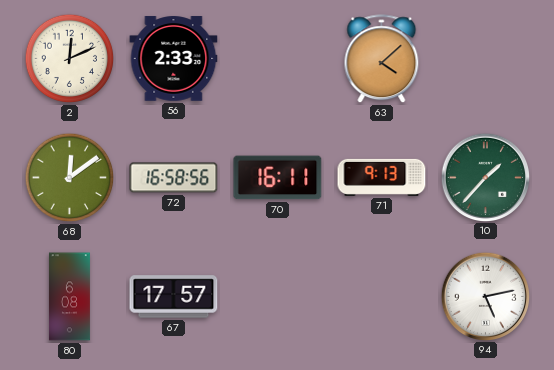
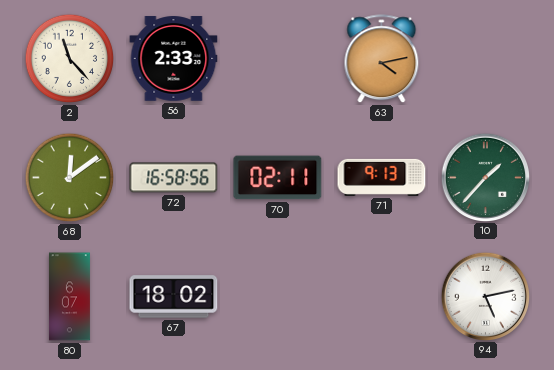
2: 12:11 -> 11:23 (70, 59)
63: 4:08 -> 4:13 (382, 59)
70: 16:11 -> 02:11 (278, 178)
80: 6:08 -> 6:07 (69, 297)
67: 17:57 -> 18:02 (174, 297)
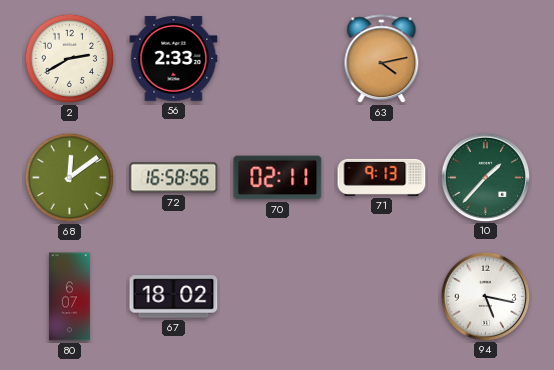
2: 11:23 -> 2:40 (70, 59)
94: 5:13 -> 5:17 (485, 296)
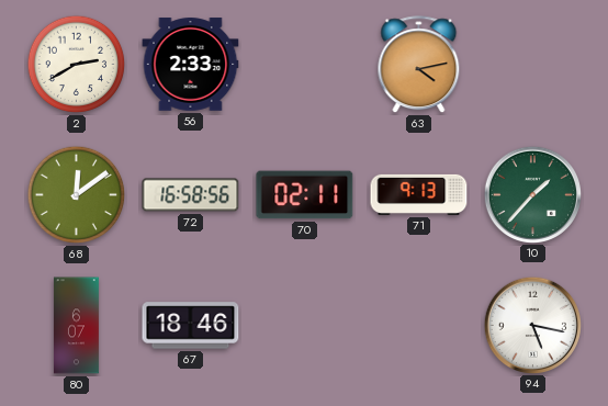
67: 18:02 -> 18:46 (191, 326)
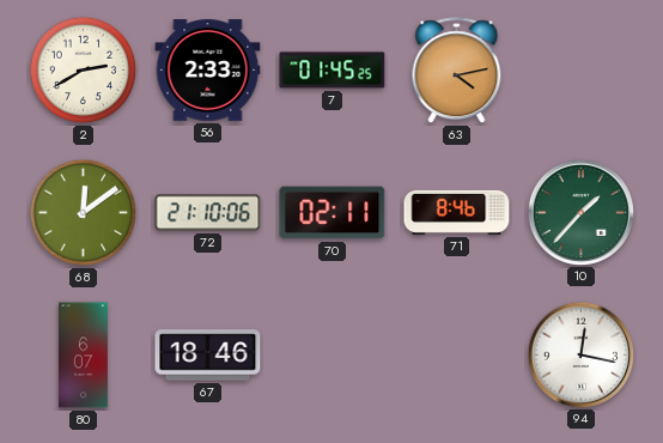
7: none -> 01:45 (333, 71)
72: 16:58 -> 21:10 (208, 213)
71: 9:13 -> 8:46 (457, 212)
94: 5:17 -> 12:17 (580, 354)
